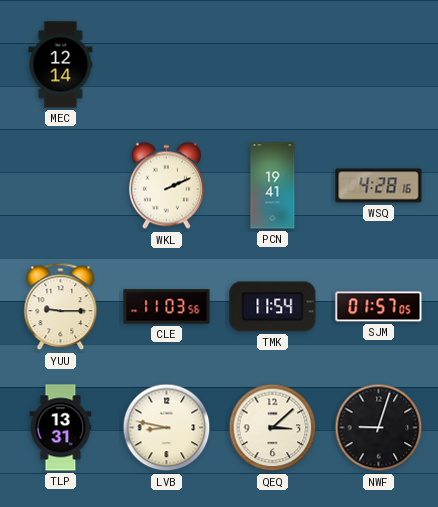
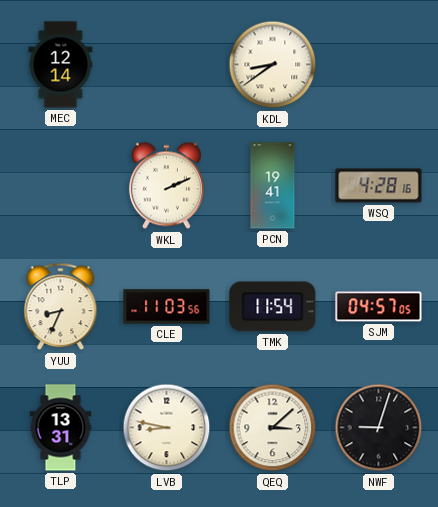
KDL: none -> 8:39 (273, 65)
YUU: 9:15 -> 8:34 (61, 307)
SJM: 01:57 -> 04:57 (379, 307)
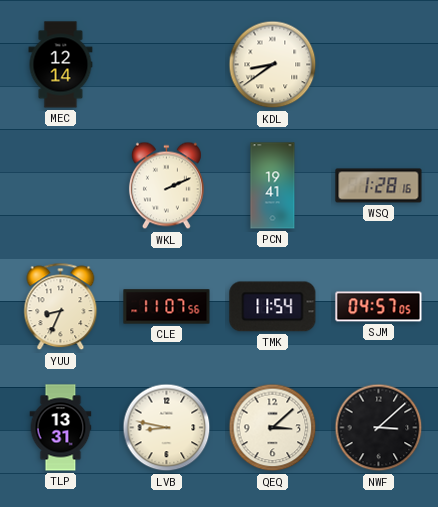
WSQ: 4:28 -> 1:28 (379, 186)
CLE: 11:03 -> 11:07 (167, 307)
NWF: 9:03 -> 3:08 (379, 428)
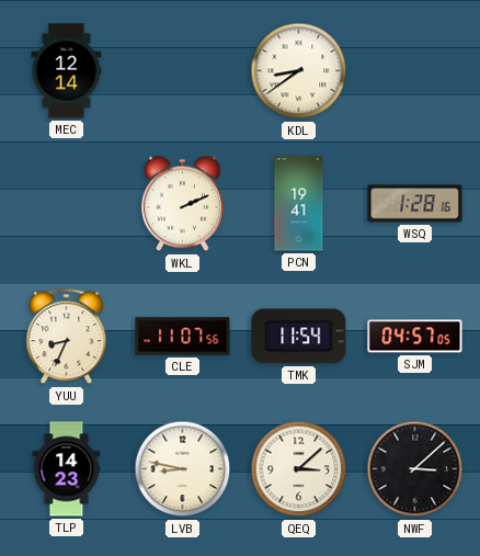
TLP: 13:31 -> 14:23 (67, 469)
